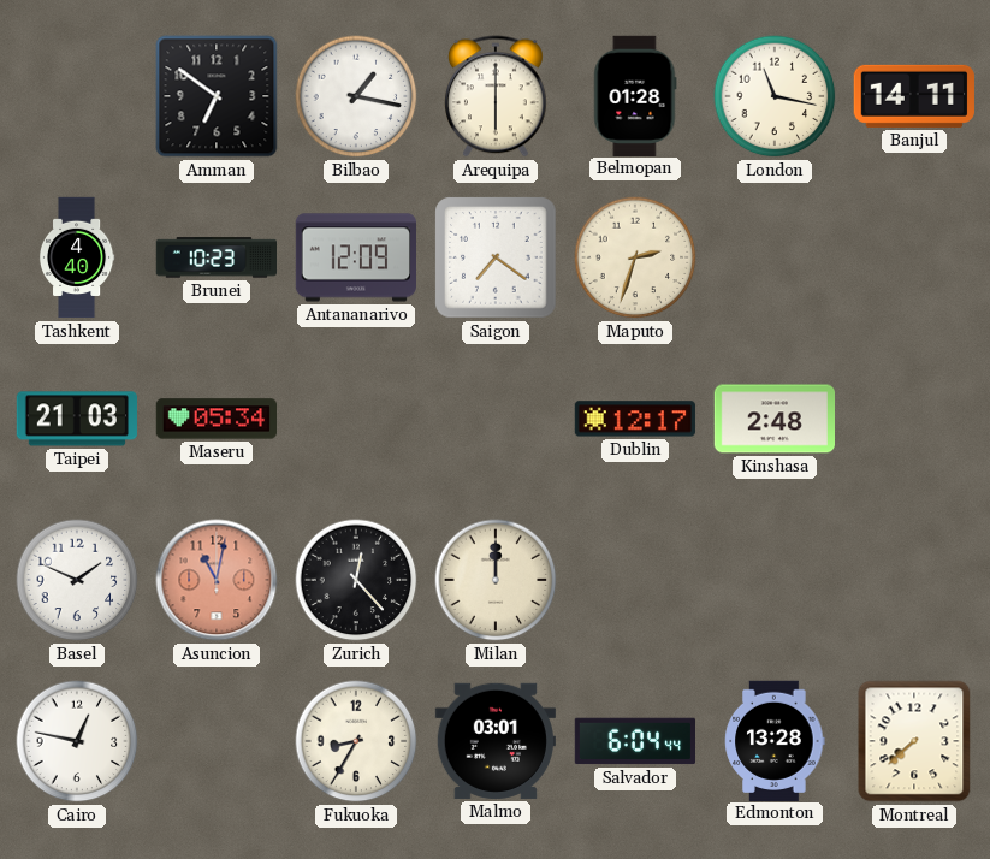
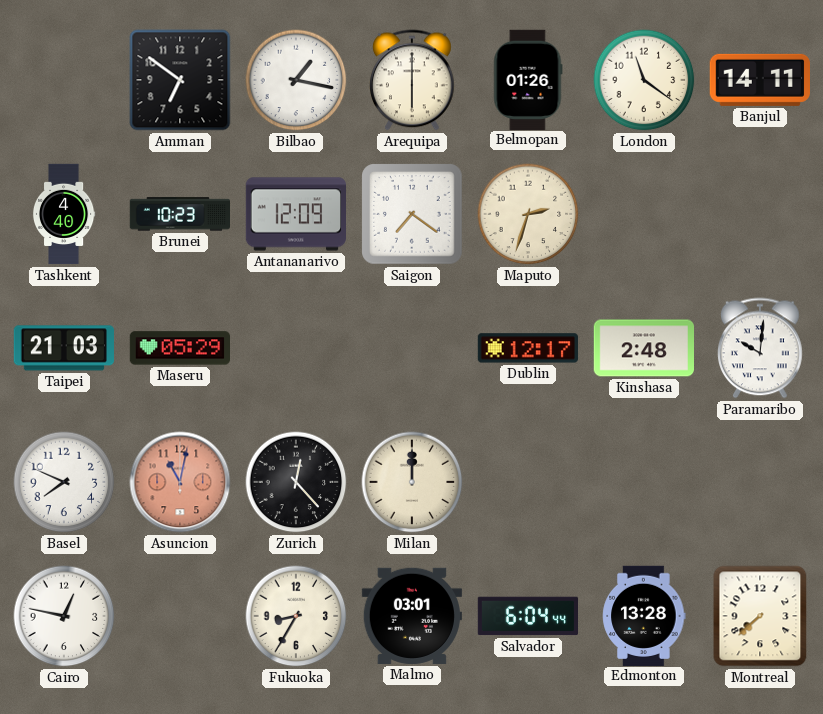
Belmopan: 01:28 -> 01:26 (528, 79)
London: 11:17 -> 11:21 (644, 80)
Maseru: 05:34 -> 05:29 (179, 348)
Paramaribo: none -> 10:01 (761, 348)
Basel: 1:49 -> 7:49 (64, 482)
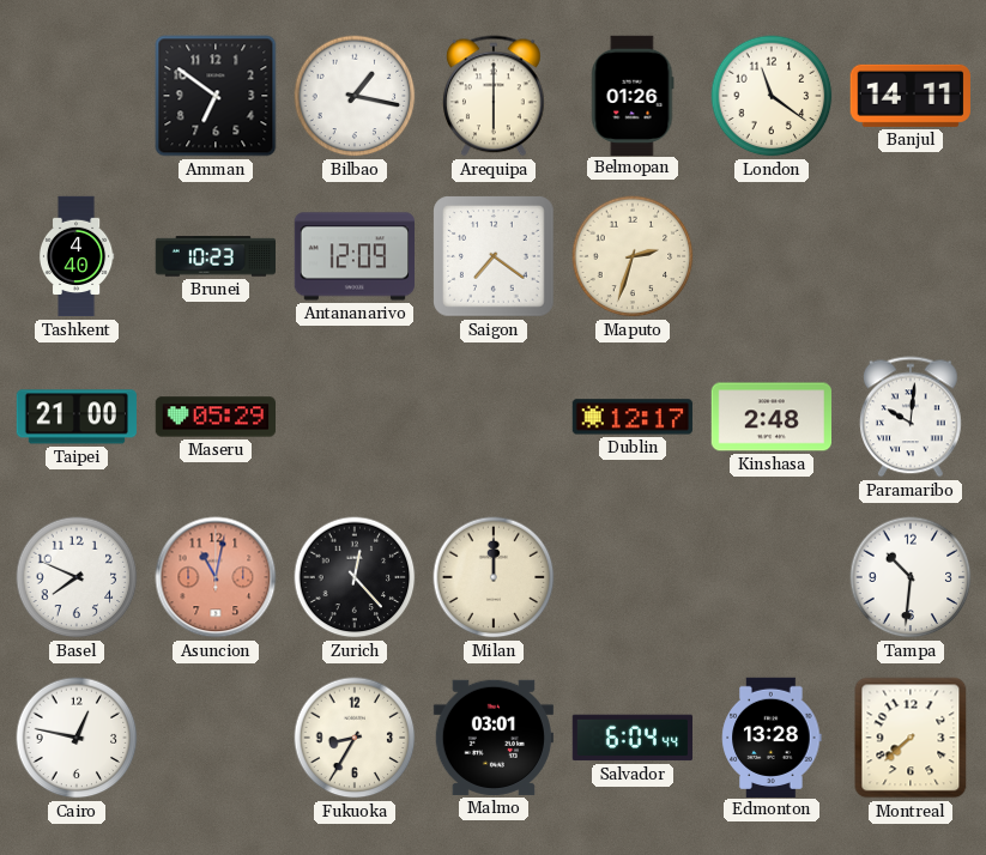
Taipei: 21:03 -> 21:00 (77, 417)
Tampa: none -> 10:31 (911, 577)
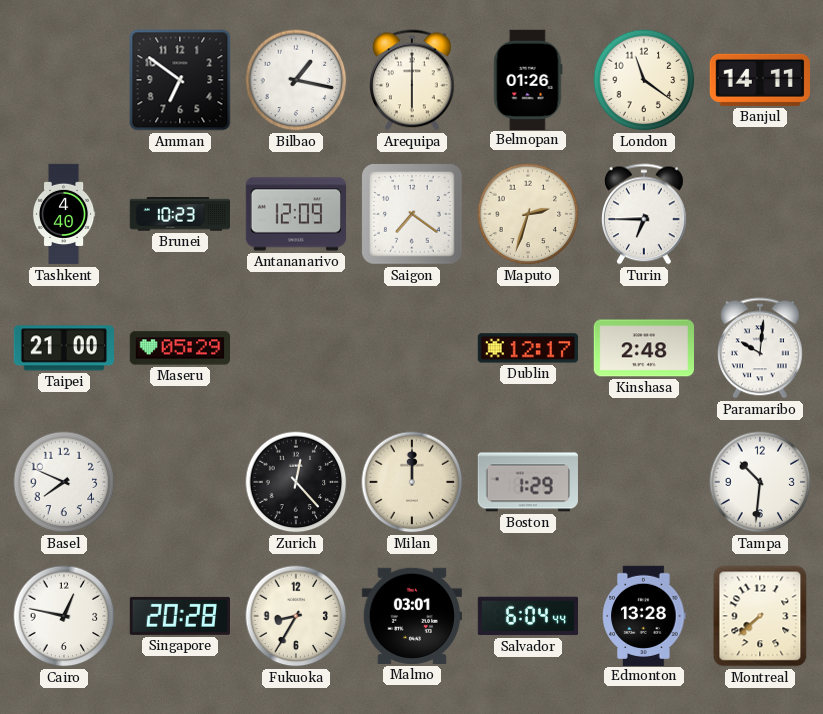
Turin: none -> 6:45 (645, 214)
Asuncion: 11:02 -> none (216, 577)
Boston: none -> 1:29 (527, 482)
Singapore: none -> 20:28 (180, 616)
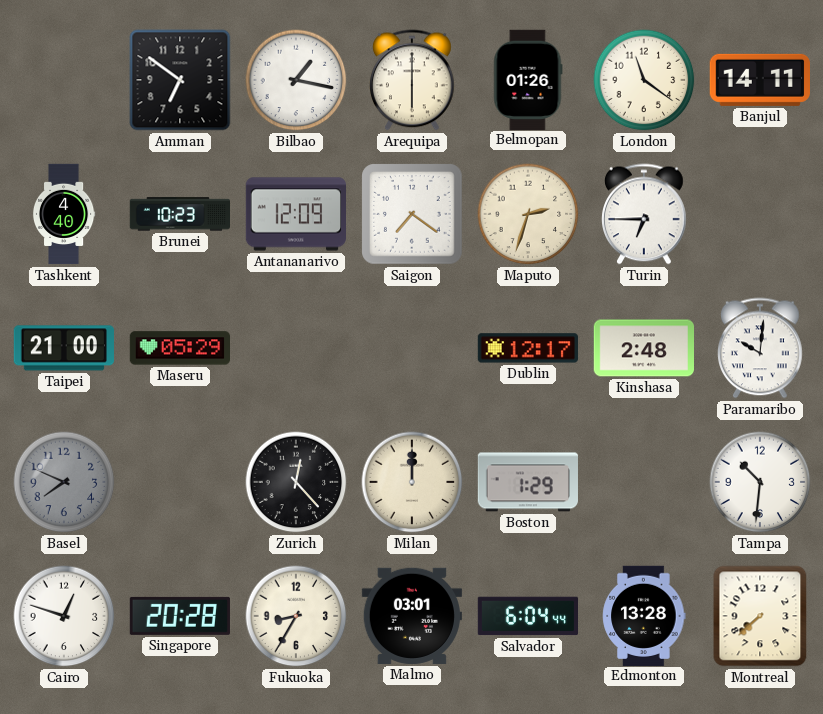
Basel dial: white -> grey (64, 482)
Cairo: 12:47 -> 12:48 (64, 616)
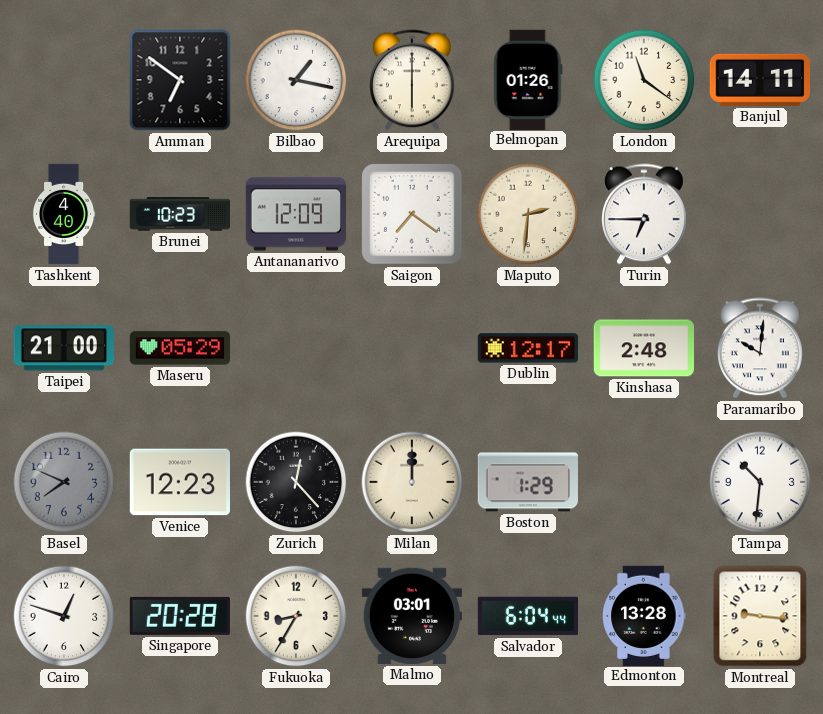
Maputo: 2:33 -> 2:31 (528, 214)
Venice: none -> 12:23 (179, 482)
Montreal: 7:38 -> 9:16 (760, 616)
